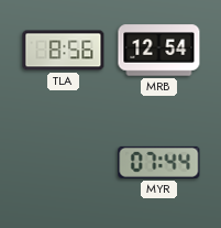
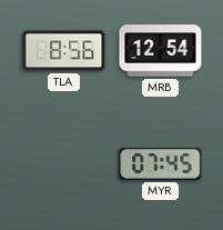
MYR: 07:44 -> 07:45 (161, 163)
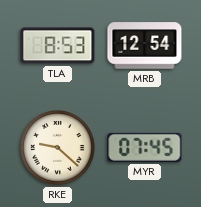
TLA: 8:56 -> 8:53 (58, 46)
RKE: none -> 9:22 (58, 148)
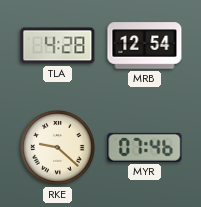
TLA: 8:53 -> 4:28 (58, 46)
MYR: 07:45 -> 07:46 (145, 147)
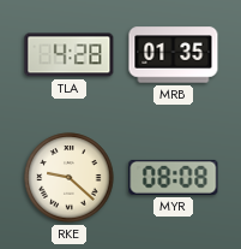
MRB: 12:54 -> 01:35 (174, 55)
MYR: 07:46 -> 08:08 (174, 177)
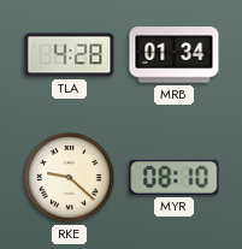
MRB: 01:35 -> 01:34 (175, 55)
MYR: 08:08 -> 08:10 (175, 177)
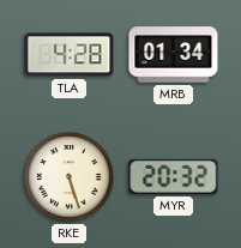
RKE: 9:22 -> 5:27 (70, 177)
MYR: 08:10 -> 20:32 (174, 176)
